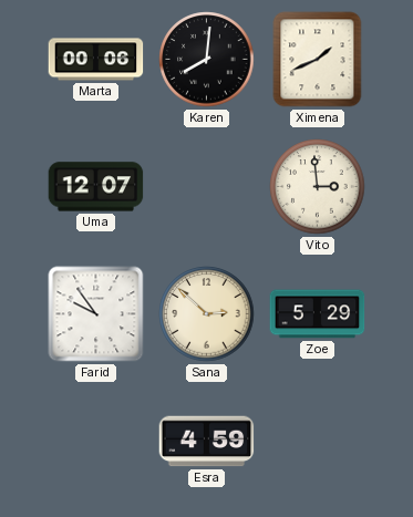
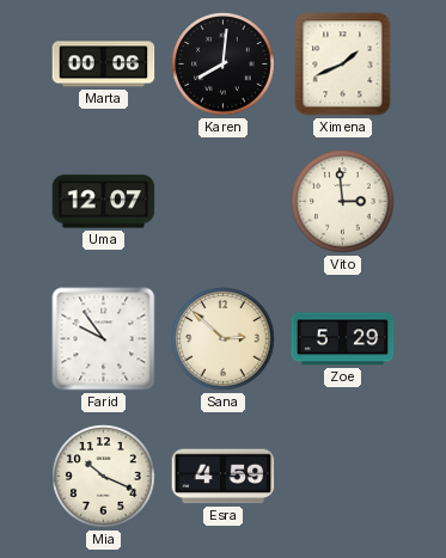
Mia: none -> 10:19 (104, 477)
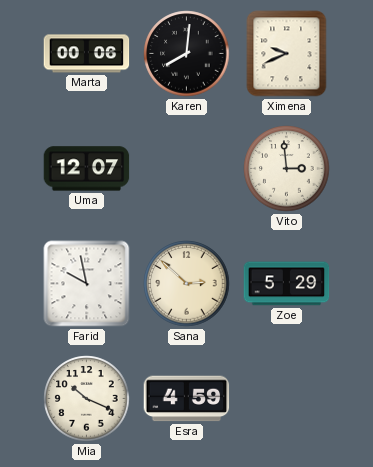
Ximena: 1:41 -> 9:41 (287, 54)
Farid: 9:54 -> 9:58 (87, 284)
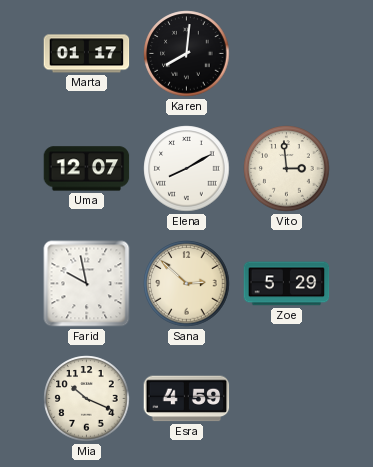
Marta: 00:06 -> 01:17 (87, 54)
Ximena: 9:41 -> none (287, 54)
Elena: none -> 8:10 (187, 169)
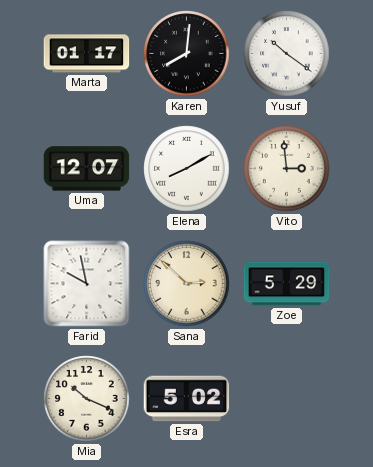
Yusuf: none -> 10:21 (287, 54)
Esra: 4:59 -> 5:02 (187, 399)
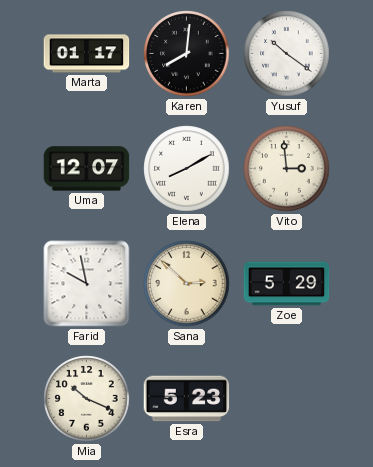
Esra: 5:02 -> 5:23 (187, 399)
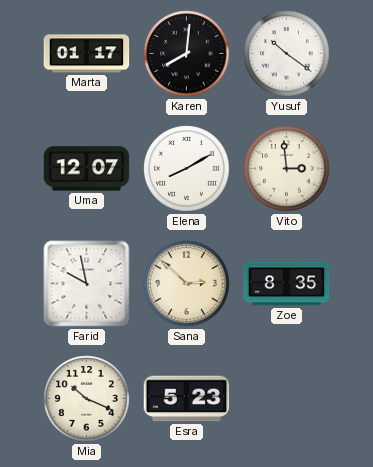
Zoe: 5:29 -> 8:35 (287, 284)
